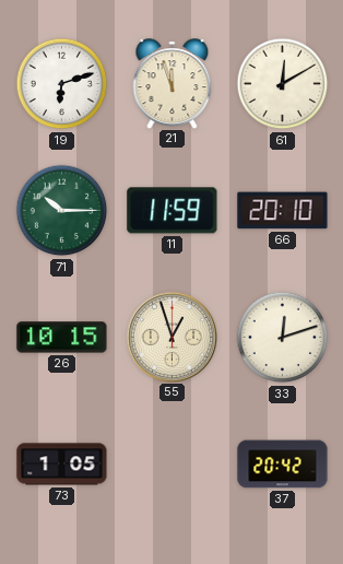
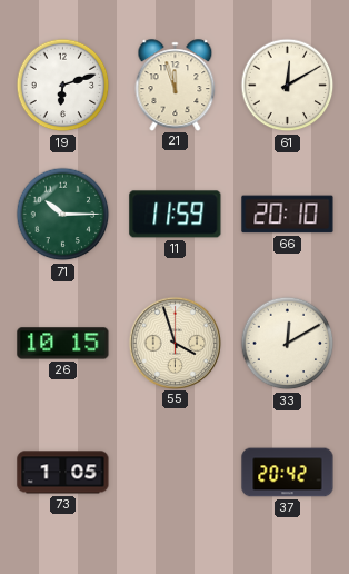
55: 12:57 -> 3:57 (174, 343)
33: 12:12 -> 12:10 (288, 344)
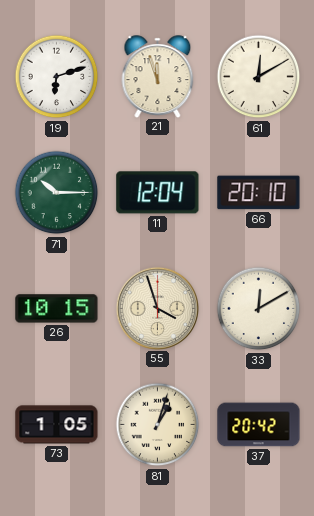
11: 11:59 -> 12:04 (158, 193)
81: none -> 1:03 (158, 425)
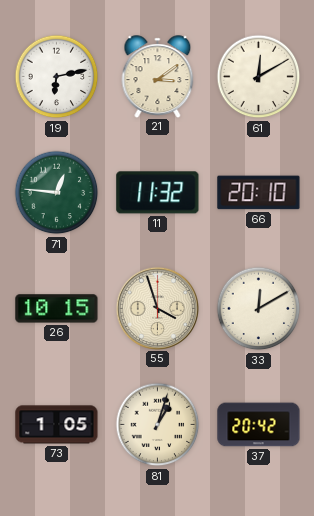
19: 6:12 -> 6:13 (57, 77)
21: 11:57 -> 3:09 (158, 76)
71: 10:15 -> 12:46 (57, 193)
11: 12:04 -> 11:32 (158, 193)
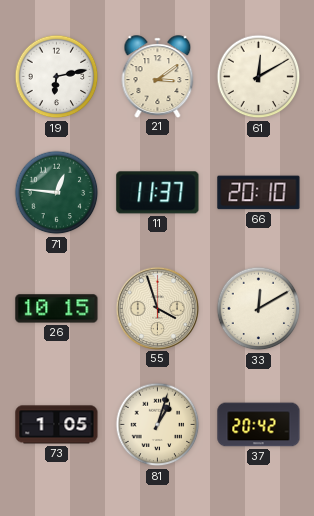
11: 11:32 -> 11:37 (158, 193)
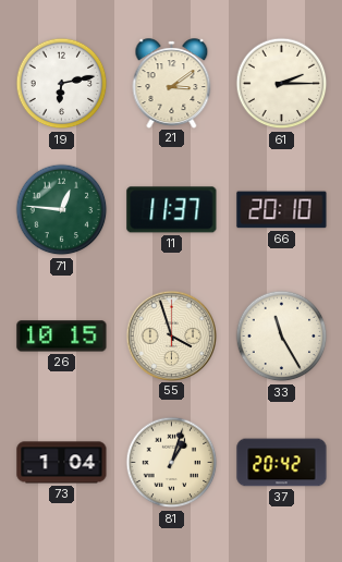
61: 12:10 -> 2:15 (282, 84)
33: 12:10 -> 11:25 (282, 337)
73: 1:05 -> 1:04 (62, 463)
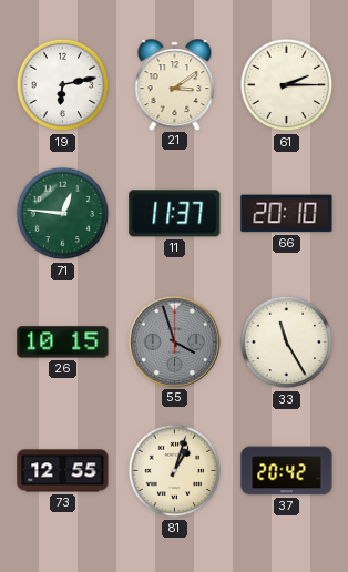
55 dial: cream -> grey (174, 341)
73: 1:04 -> 12:55 (63, 471)
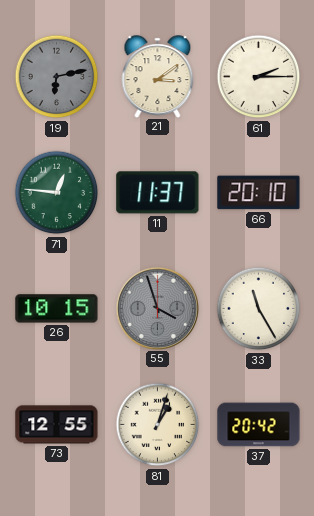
19 dial: white -> grey (57, 77)
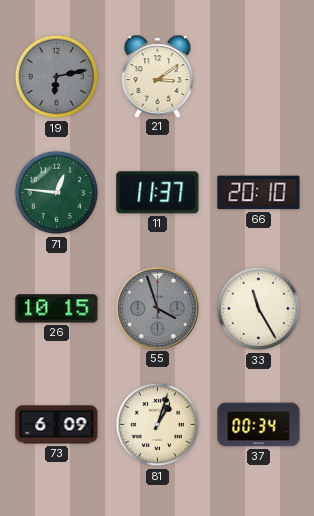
61: 2:15 -> none (259, 77)
73: 12:55 -> 6:09 (57, 425)
37: 20:42 -> 00:34 (259, 425)
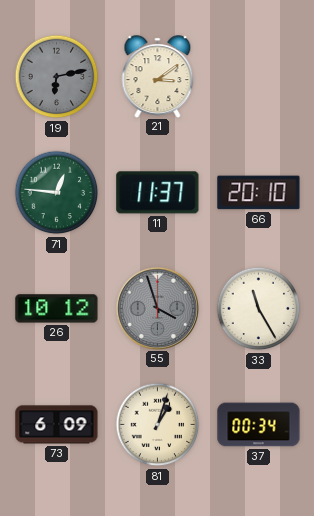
26: 10:15 -> 10:12 (57, 309)
